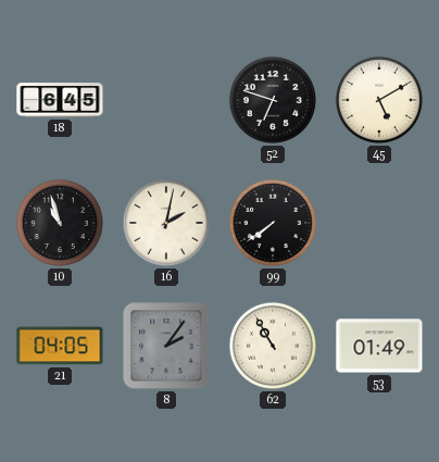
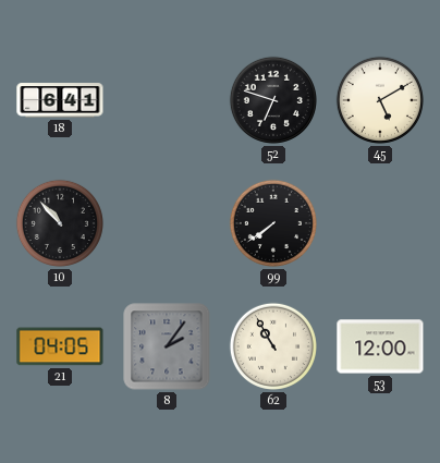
18: 6:45 -> 6:41 (60, 100)
10: 10:57 -> 10:53 (60, 223)
16: 2:02 -> none (166, 223)
53: 01:49 -> 12:00 (380, 346)
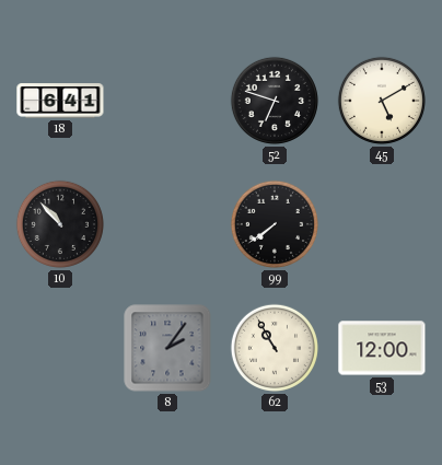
21: 04:05 -> none (60, 346)
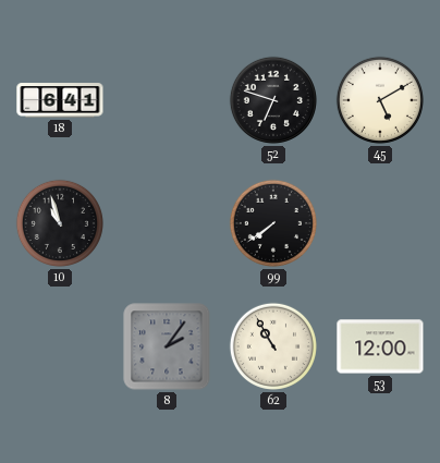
10: 10:53 -> 10:57 (60, 223)
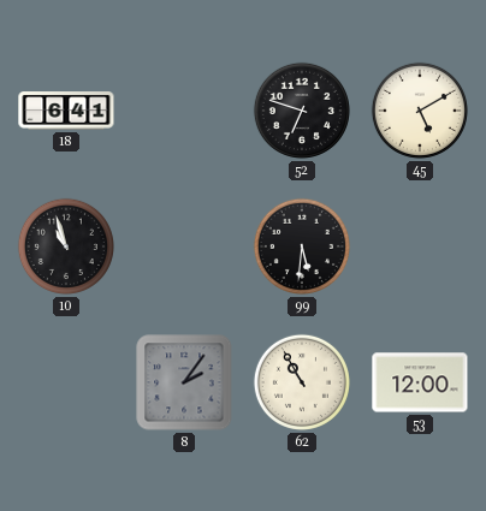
99: 7:39 -> 5:31 (302, 246)
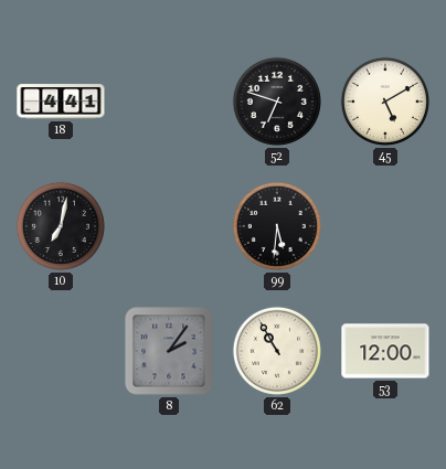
18: 6:41 -> 4:41 (61, 102)
10: 10:57 -> 7:02 (61, 226)
